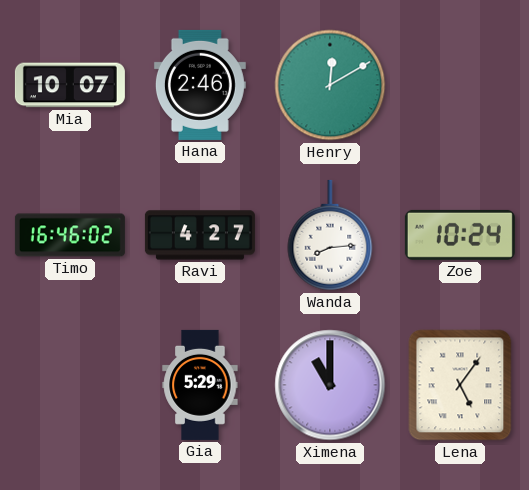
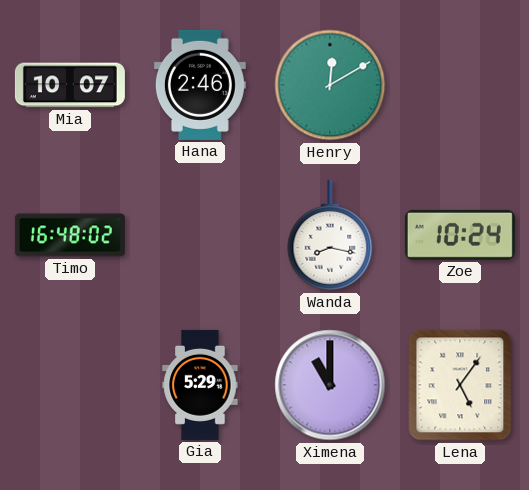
Timo: 16:46 -> 16:48 (70, 235)
Ravi: 4:27 -> none (200, 235)
Wanda: 8:14 -> 8:17 (330, 235)
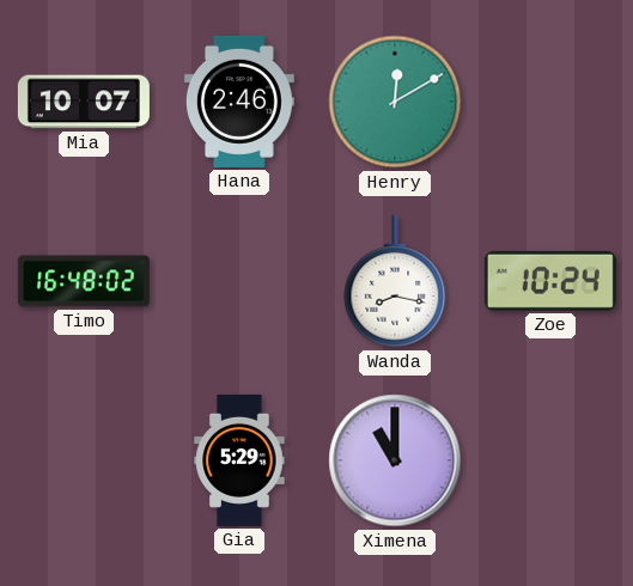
Lena: 5:06 -> none (460, 385)
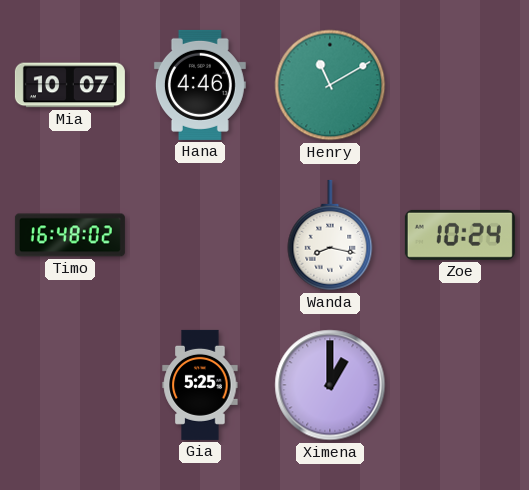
Hana: 2:46 -> 4:46 (200, 85)
Henry: 12:10 -> 11:10 (330, 85)
Gia: 5:29 -> 5:25 (200, 385)
Ximena: 11:00 -> 1:00 (330, 385)
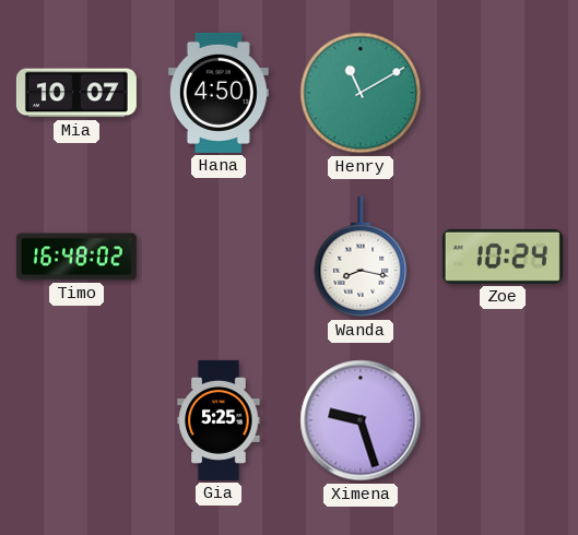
Hana: 4:46 -> 4:50 (219, 93)
Ximena: 1:00 -> 9:27 (361, 420)
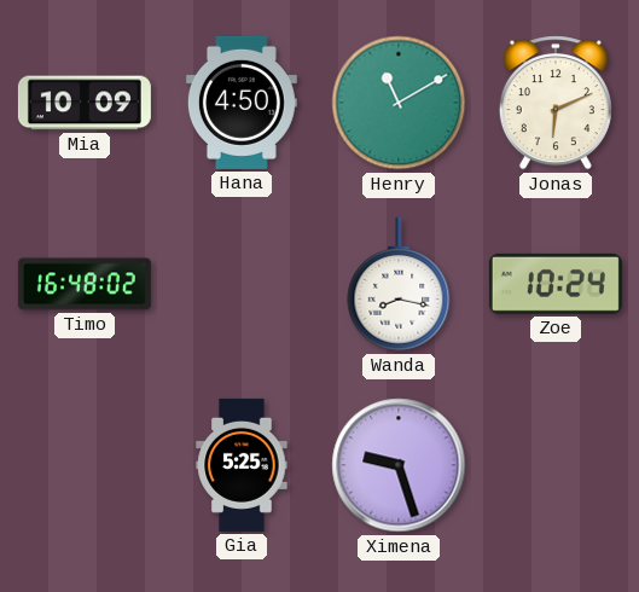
Mia: 10:07 -> 10:09 (85, 103)
Jonas: none -> 6:11 (556, 103)
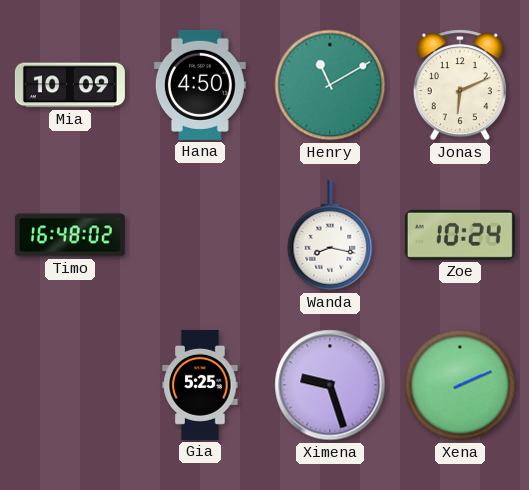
Xena: none -> 2:11 (460, 385)
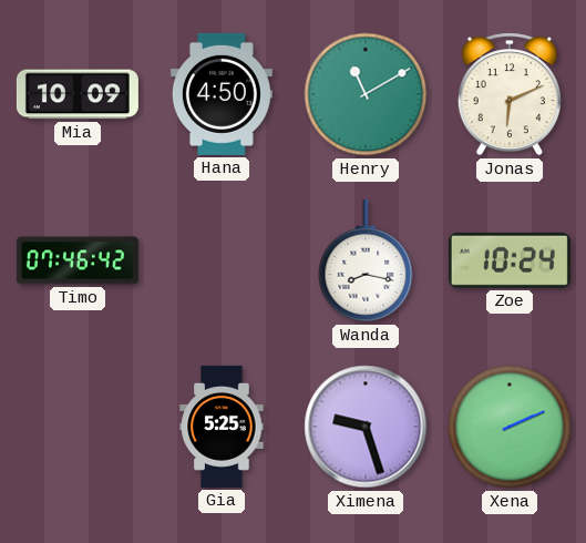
Timo: 16:48 -> 07:46 (78, 260)
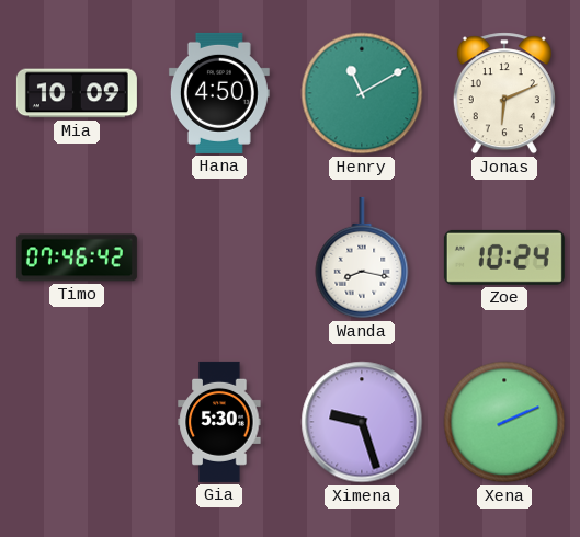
Gia: 5:25 -> 5:30 (219, 422)
